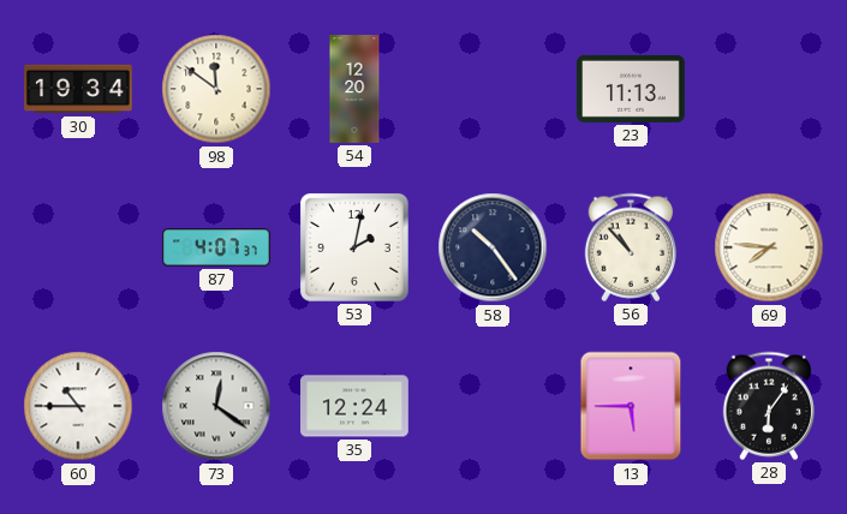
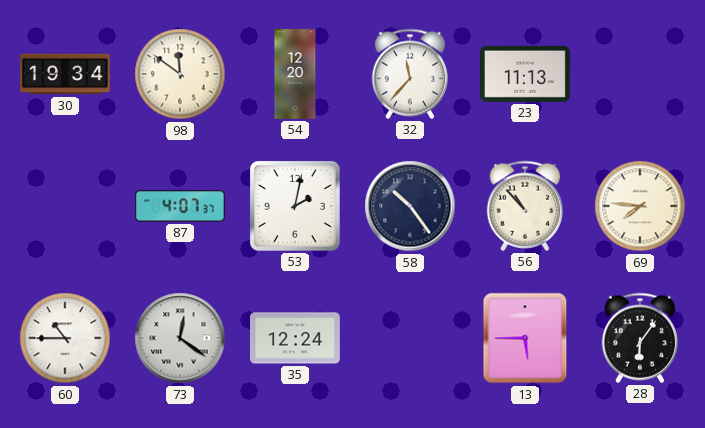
32: none -> 11:37 (410, 74)
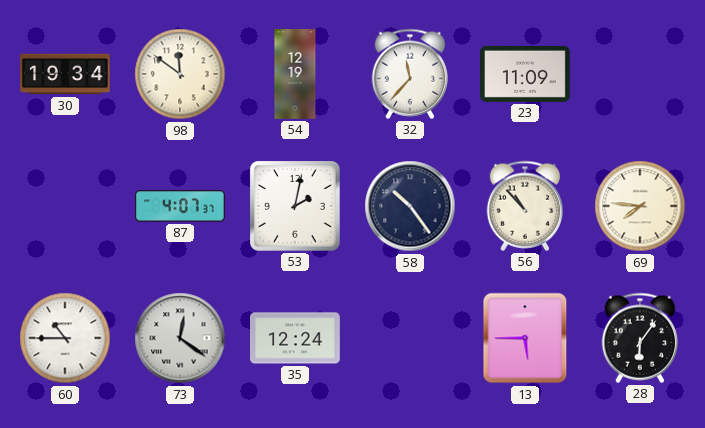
54: 12:20 -> 12:19 (295, 74)
23: 11:13 -> 11:09 (526, 74)
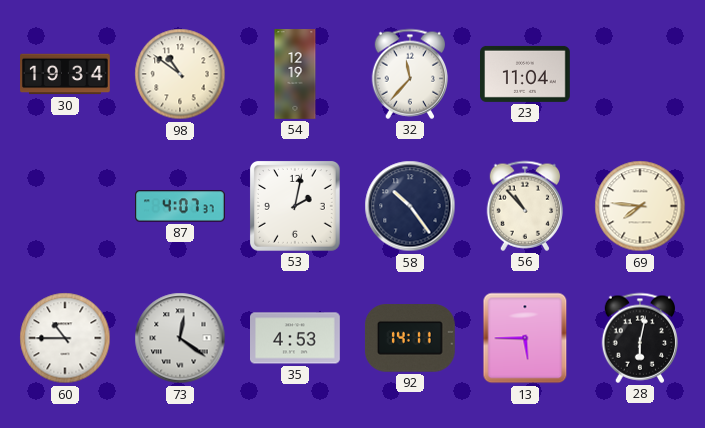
98: 11:51 -> 10:51 (180, 74)
23: 11:09 -> 11:04 (526, 74)
35: 12:24 -> 4:53 (296, 338)
92: none -> 14:11 (410, 338)
28: 6:06 -> 6:02 (640, 338)
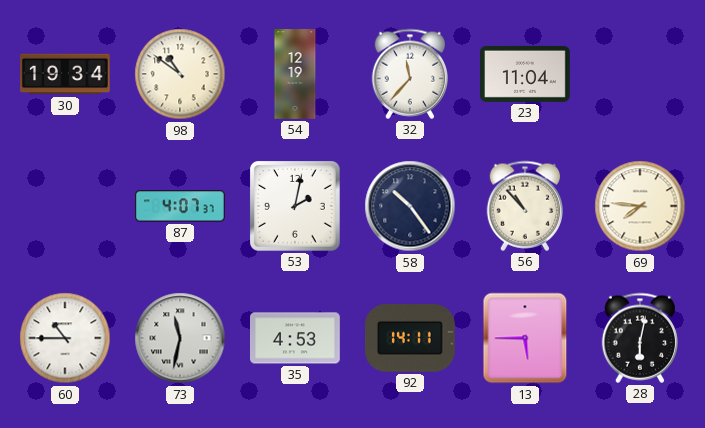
73: 12:21 -> 11:32 (180, 338)
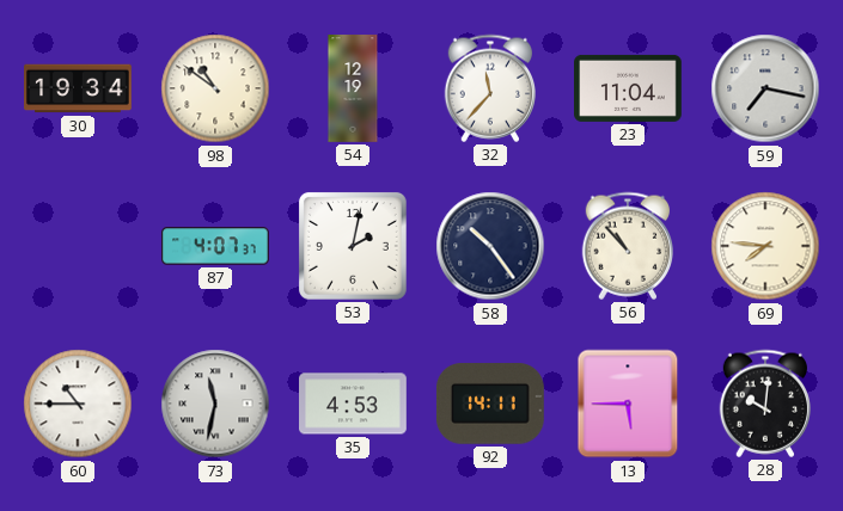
59: none -> 7:17 (765, 88)
28: 6:02 -> 10:01 (765, 404)
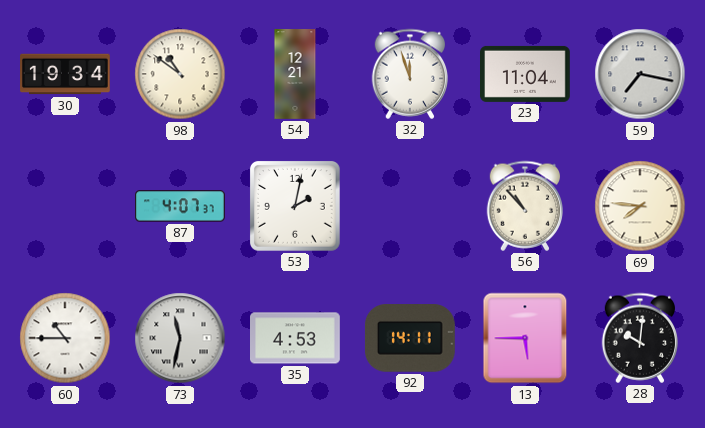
54: 12:19 -> 12:21 (295, 74)
32: 11:37 -> 11:57 (410, 74)
58: 10:24 -> none (490, 246)
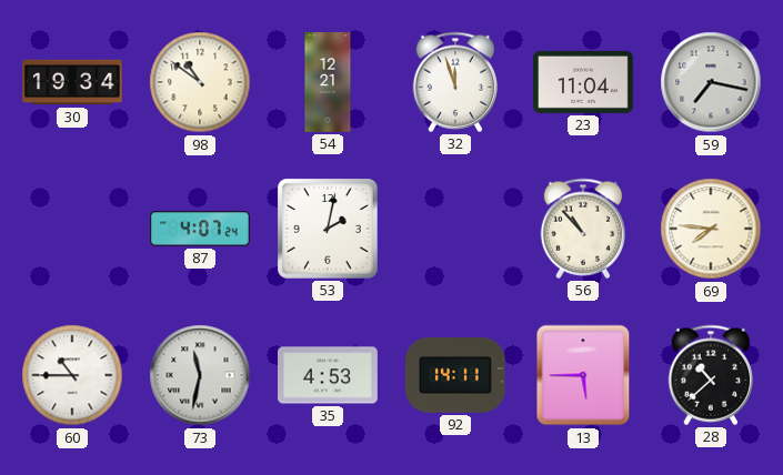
87: 4:07:37 -> 4:07:24 (201, 229)
28: 10:01 -> 10:38 (711, 375)
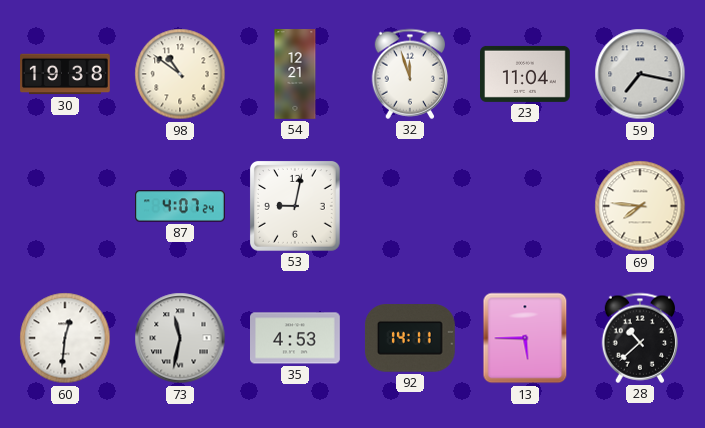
30: 19:34 -> 19:38 (66, 74)
53: 2:02 -> 9:02 (295, 206)
56: 10:53 -> none (583, 229)
60: 10:45 -> 12:31 (65, 338)
